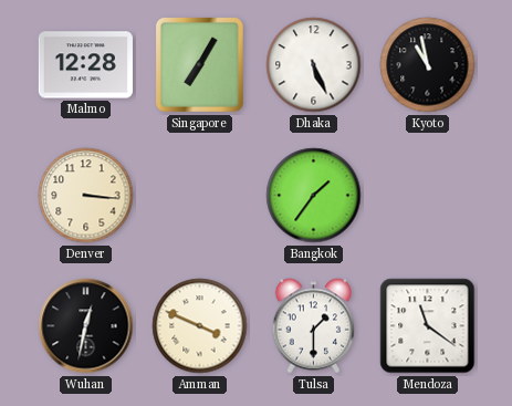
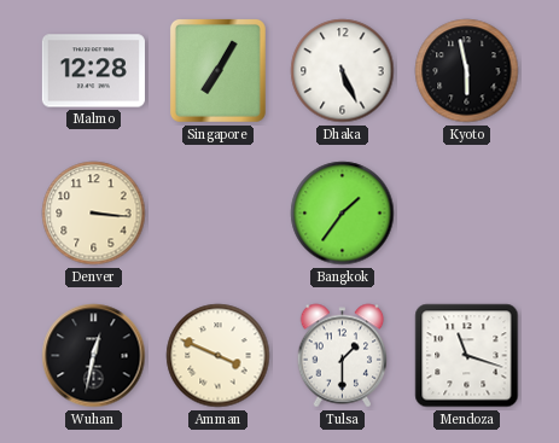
Kyoto: 10:58 -> 5:58 (467, 71)
Mendoza: 11:21 -> 11:18 (467, 356)
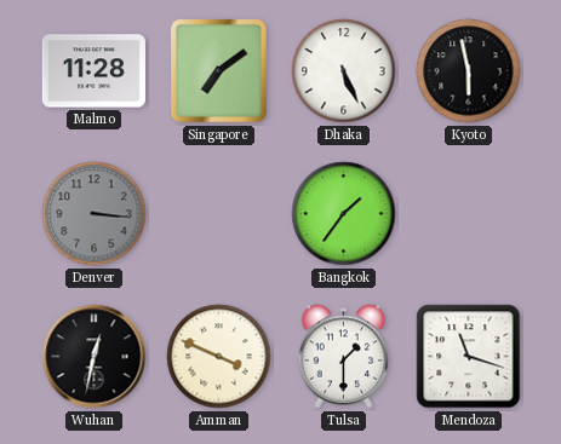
Malmo: 12:28 -> 11:28 (93, 71)
Singapore: 7:05 -> 7:09 (218, 70)
Denver dial: cream -> grey (95, 214)
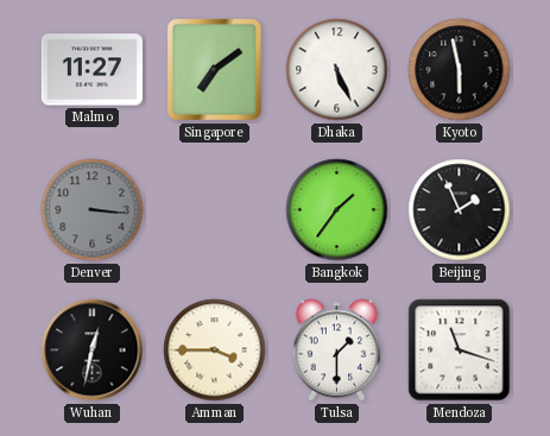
Malmo: 11:28 -> 11:27 (91, 70)
Beijing: none -> 1:56 (460, 210)
Amman: 3:49 -> 3:45 (215, 350)
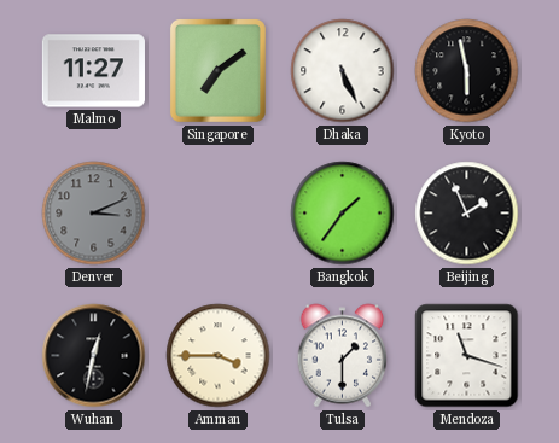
Denver: 3:16 -> 3:11 (94, 214)
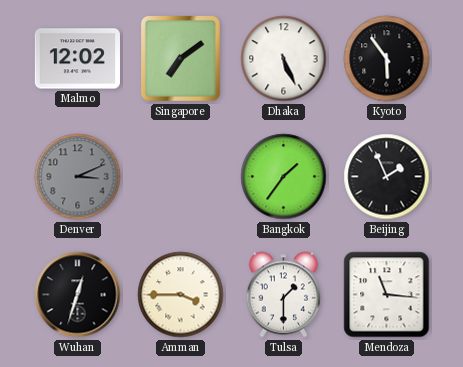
Malmo: 11:27 -> 12:02 (77, 59)
Kyoto: 5:58 -> 5:54 (387, 59)
Wuhan: 12:32 -> 12:33 (78, 295)
Mendoza: 11:18 -> 11:16 (387, 295)
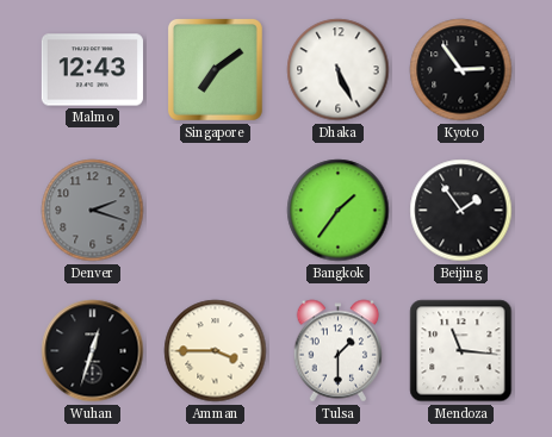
Malmo: 12:02 -> 12:43 (92, 70)
Kyoto: 5:54 -> 2:54 (461, 70)
Denver: 3:11 -> 2:18 (93, 211)
Beijing: 1:56 -> 1:54 (461, 211)
